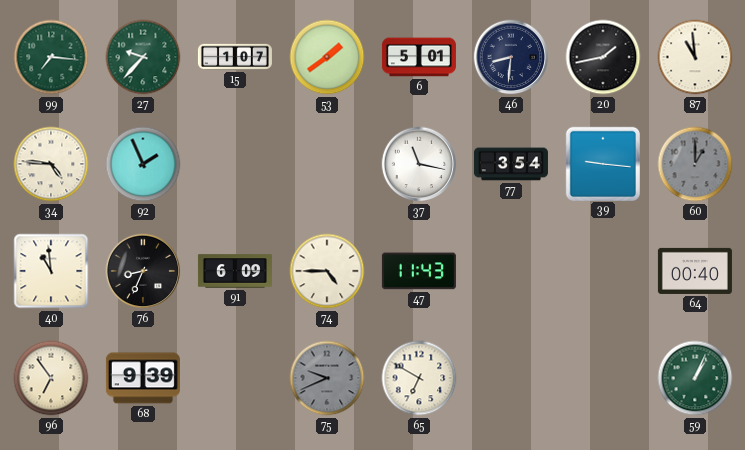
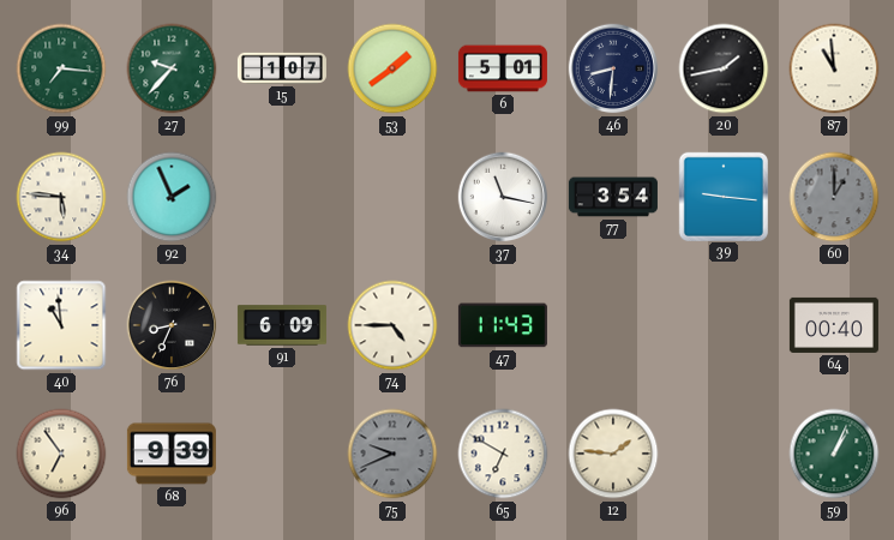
34: 4:46 -> 5:46 (61, 197)
12: none -> 1:46 (613, 454)
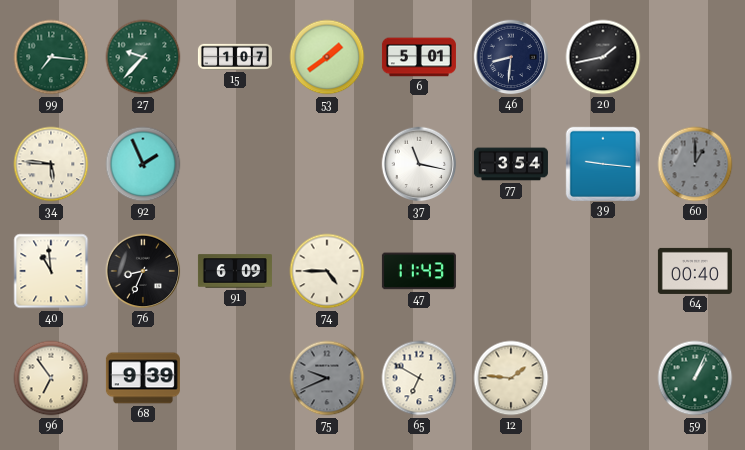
87: 10:59 -> none (834, 68)
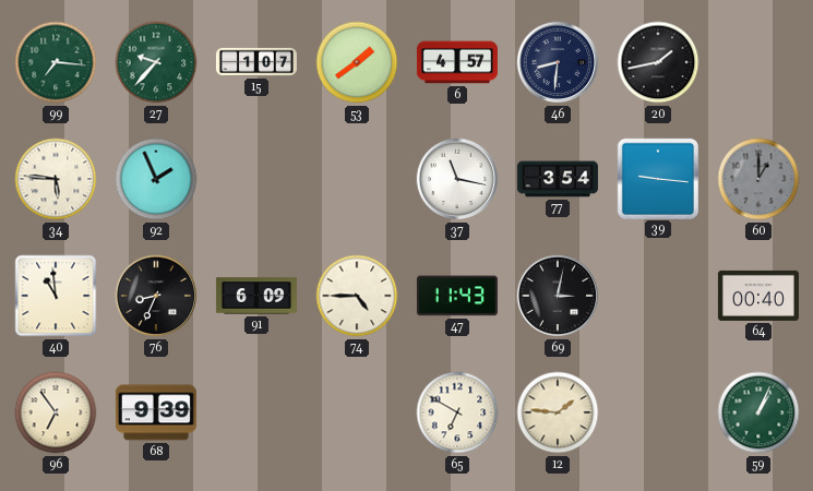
6: 5:01 -> 4:57 (457, 62)
69: none -> 3:02 (558, 296)
75: 9:41 -> none (327, 378)
